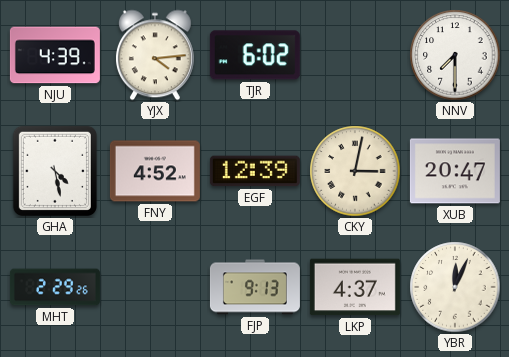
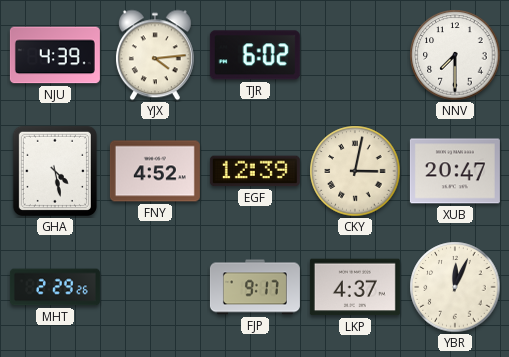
FJP: 9:13 -> 9:17 (255, 287)
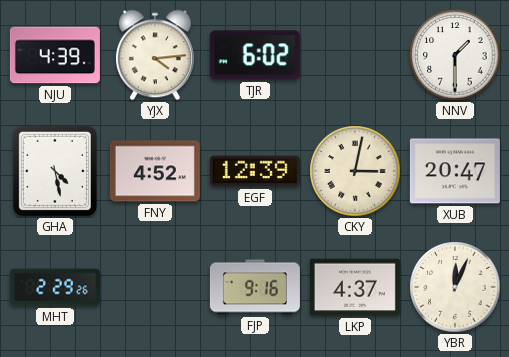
NNV: 7:30 -> 1:30 (455, 55)
FJP: 9:17 -> 9:16 (255, 287)
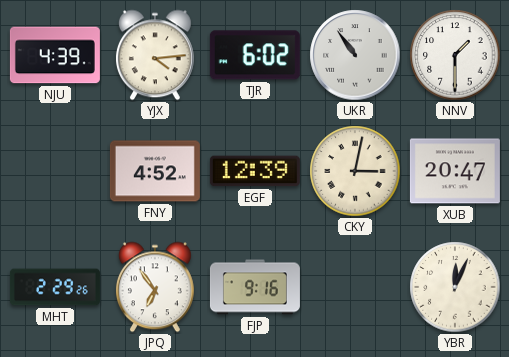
UKR: none -> 10:54 (355, 55)
GHA: 4:28 -> none (55, 171)
JPQ: none -> 6:54 (155, 287)
LKP: 4:37 -> none (355, 287)
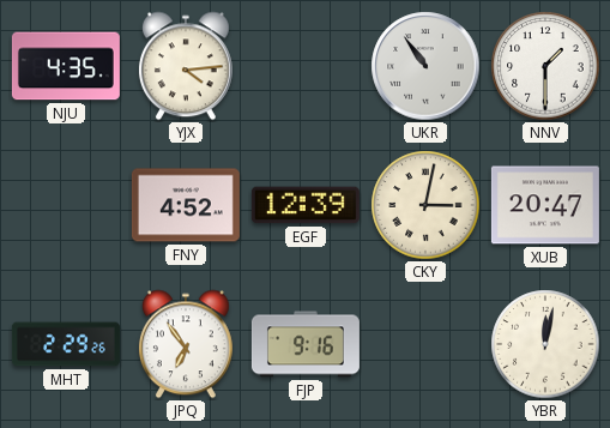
NJU: 4:39 -> 4:35 (66, 66)
TJR: 6:02 -> none (255, 55)
YBR: 12:04 -> 12:02 (545, 344)
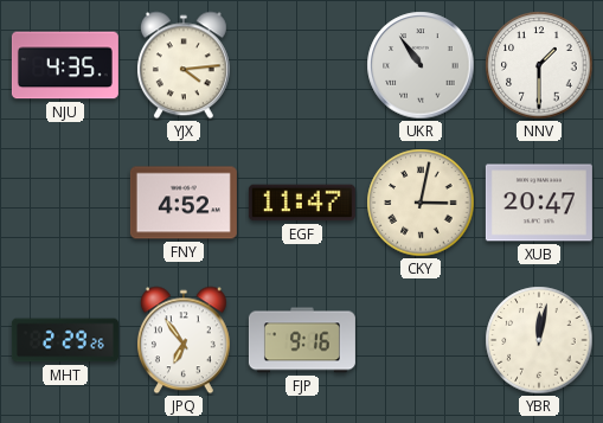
EGF: 12:39 -> 11:47 (302, 203)
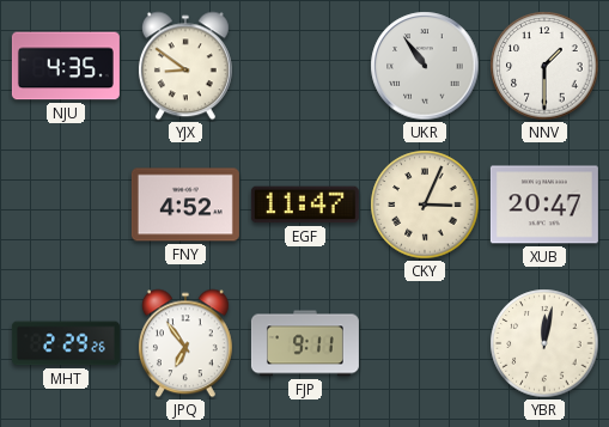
YJX: 4:14 -> 8:51 (185, 66)
CKY: 3:02 -> 3:04 (425, 205)
FJP: 9:16 -> 9:11 (305, 343)
